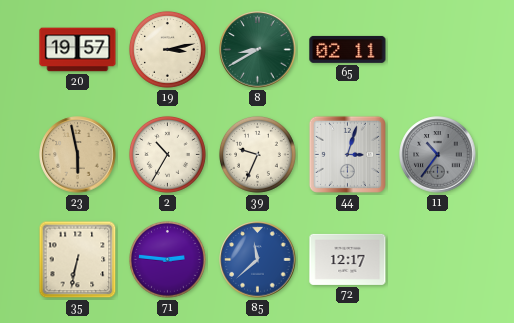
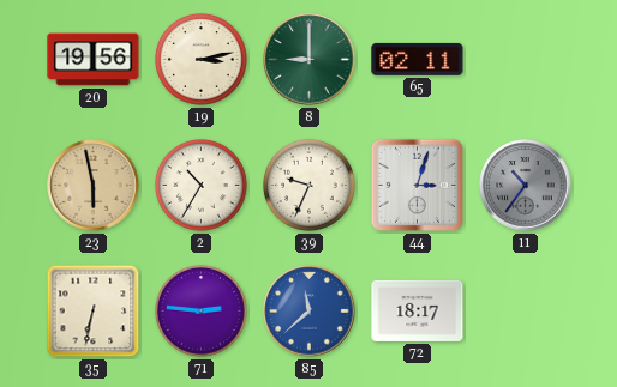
20: 19:57 -> 19:56 (94, 60)
8: 8:40 -> 9:00 (310, 60)
72: 12:17 -> 18:17 (418, 310)
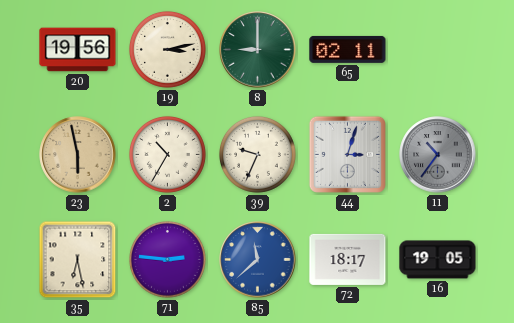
35: 6:32 -> 6:28 (78, 260)
16: none -> 19:05 (438, 260)
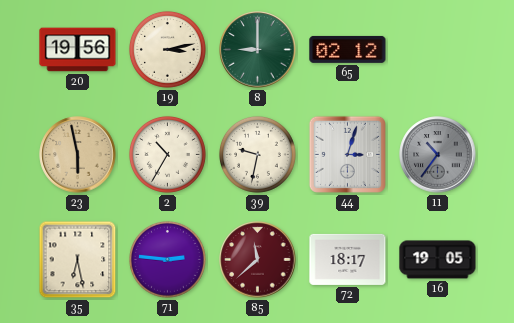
65: 02:11 -> 02:12 (348, 49)
39: 9:34 -> 9:32 (257, 154)
85 dial: blue -> burgundy (258, 260)
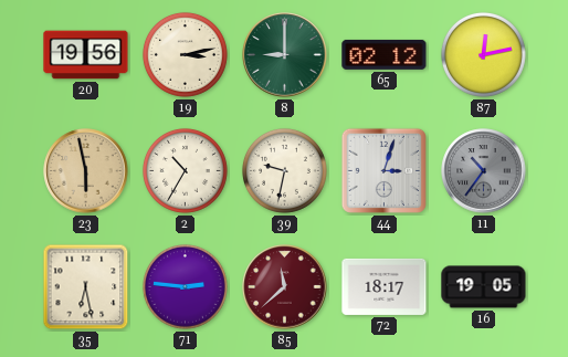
87: none -> 12:13 (483, 54)
